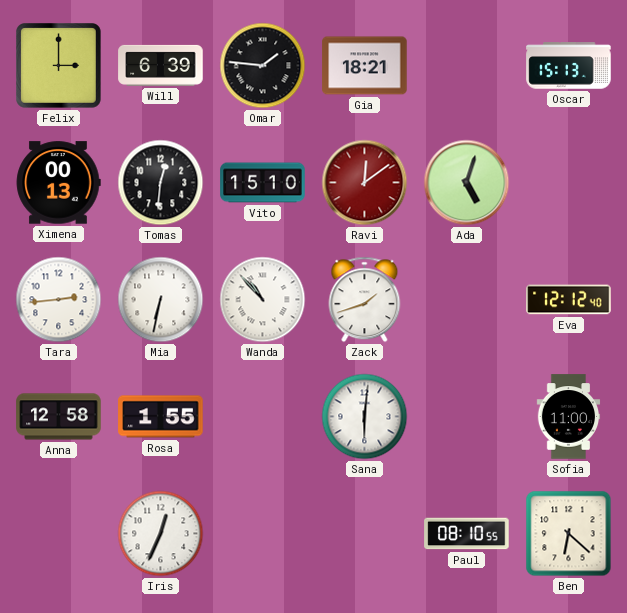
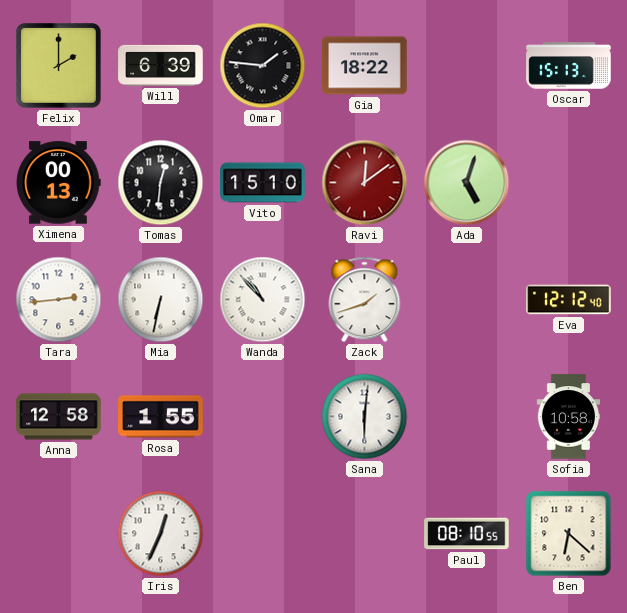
Felix: 3:00 -> 2:00 (59, 66)
Gia: 18:21 -> 18:22 (365, 66)
Sofia: 11:00 -> 10:58 (569, 417)
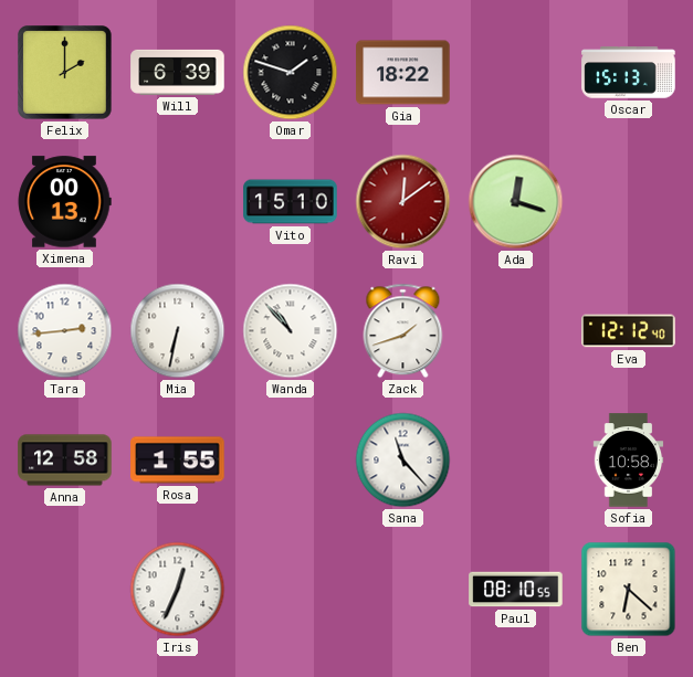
Omar: 1:46 -> 1:48 (291, 73)
Tomas: 12:31 -> none (161, 183)
Ada: 5:03 -> 12:18 (516, 202)
Sana: 6:01 -> 11:23 (403, 461)
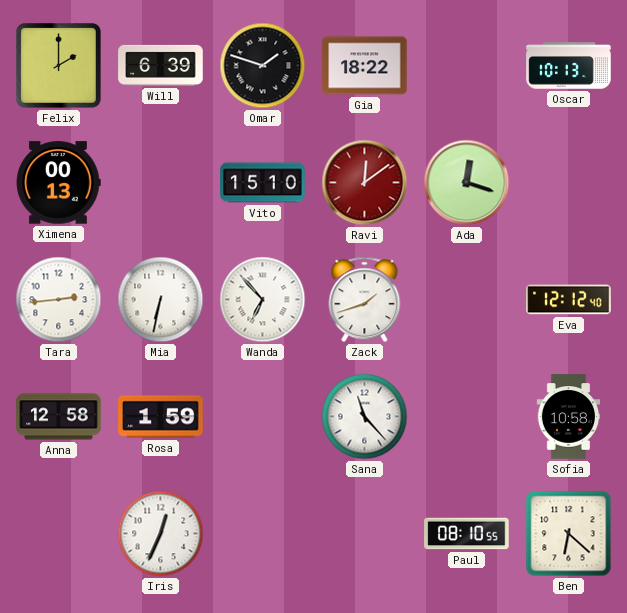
Oscar: 15:13 -> 10:13 (569, 66)
Wanda: 10:53 -> 6:53 (263, 300)
Rosa: 1:55 -> 1:59 (161, 417)
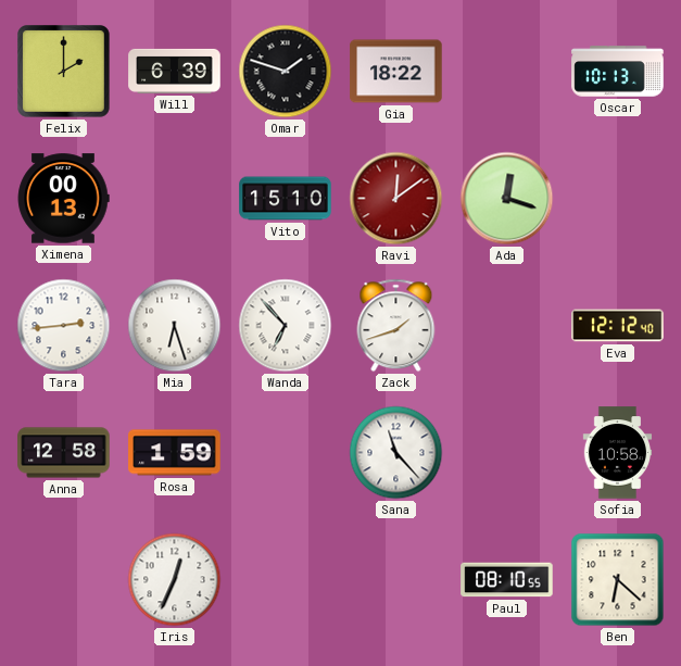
Mia: 6:32 -> 6:27 (175, 326)
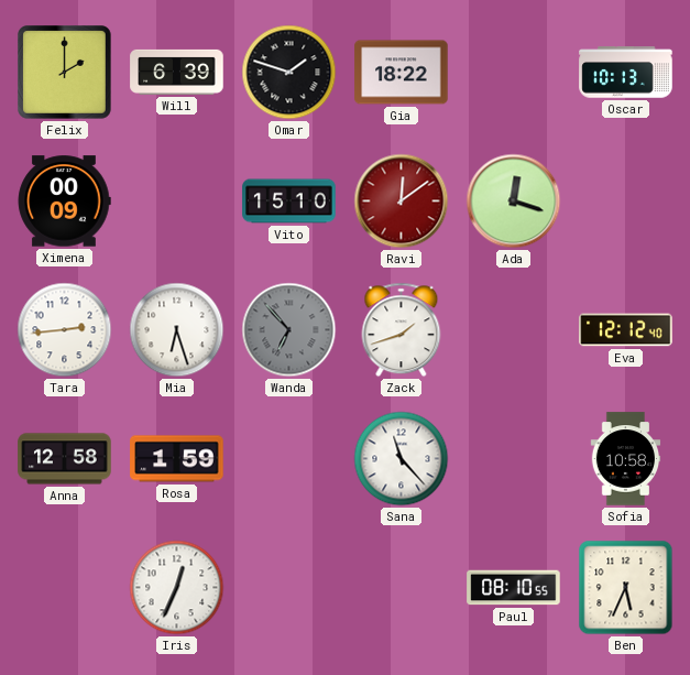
Ximena: 00:13 -> 00:09 (64, 202)
Wanda dial: white -> grey (289, 330)
Ben: 6:22 -> 5:34 (626, 588)
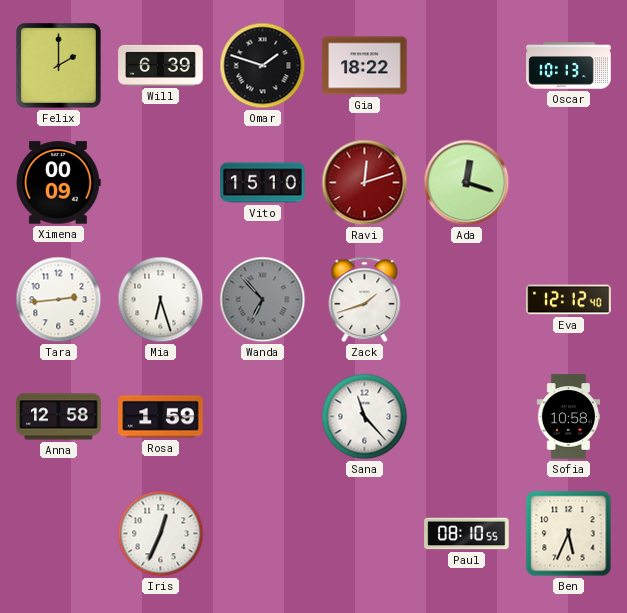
Ravi: 12:09 -> 12:12 (365, 183)
